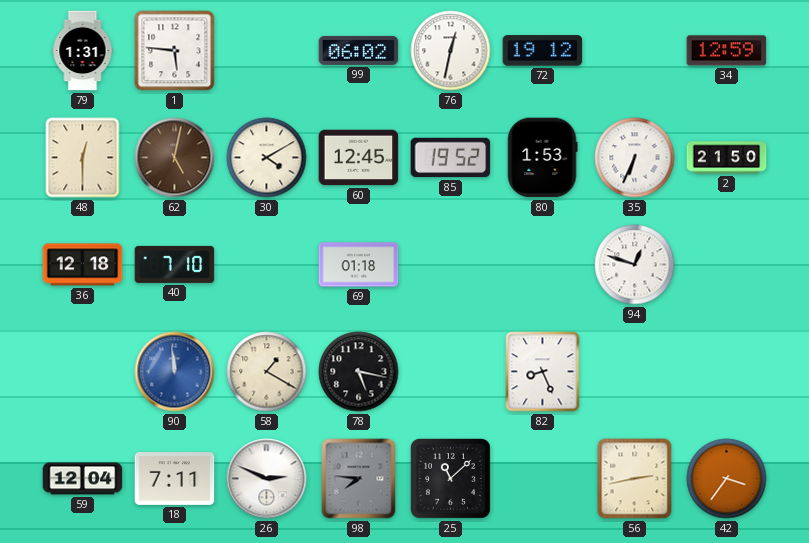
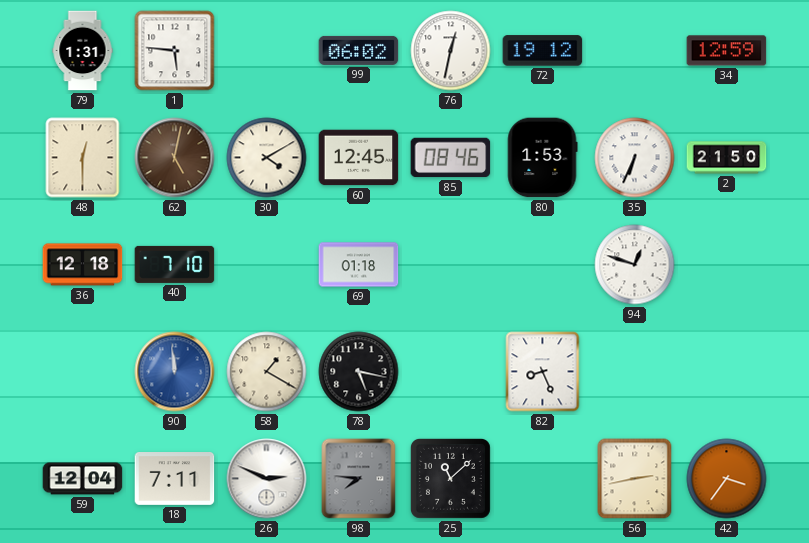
85: 19:52 -> 08:46 (451, 158)
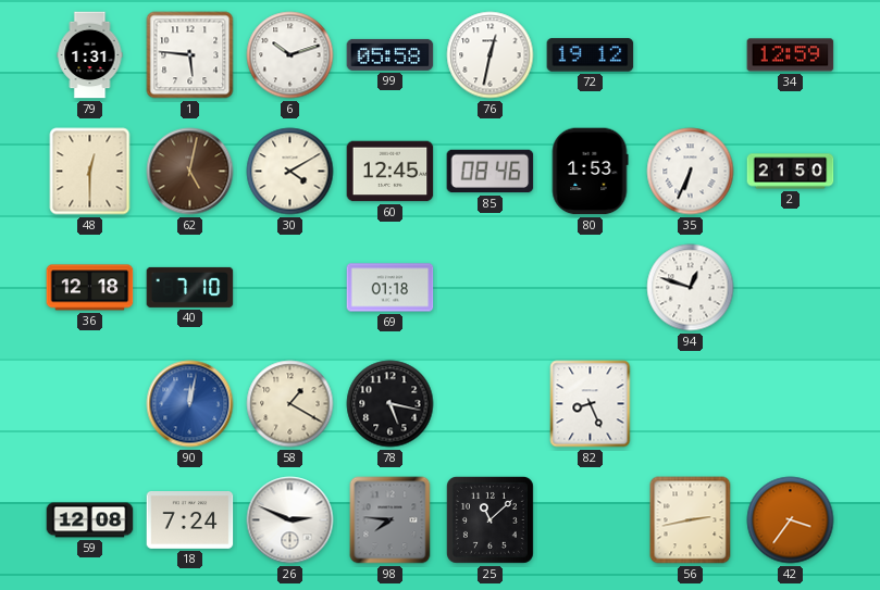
6: none -> 10:12 (290, 55)
99: 06:02 -> 05:58 (391, 54)
90: 11:59 -> 12:02 (190, 404)
59: 12:04 -> 12:08 (90, 520)
18: 7:11 -> 7:24 (190, 520)
